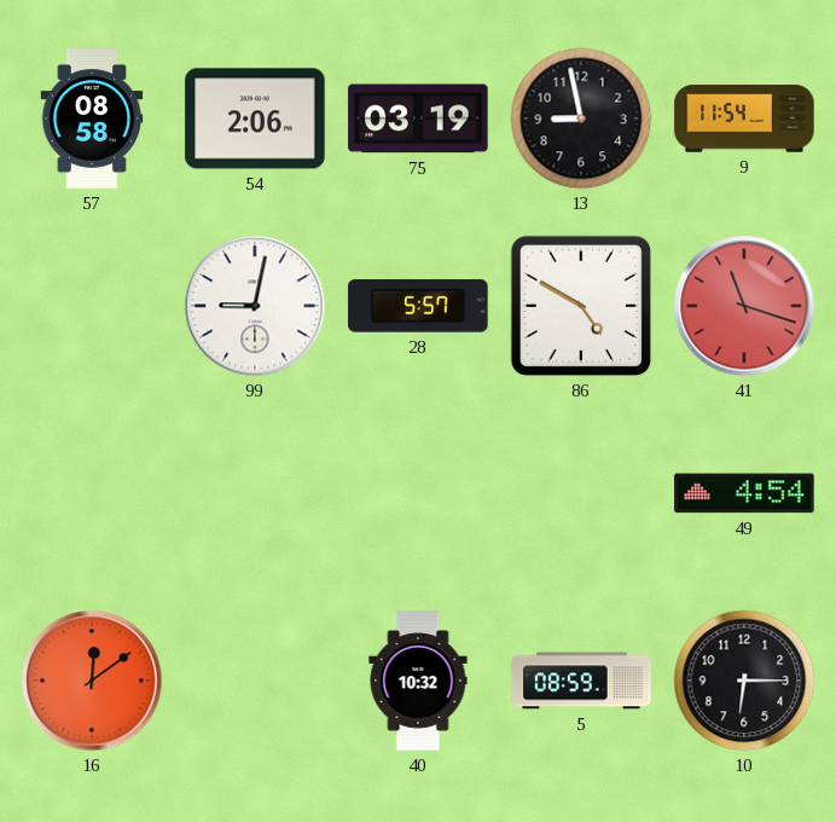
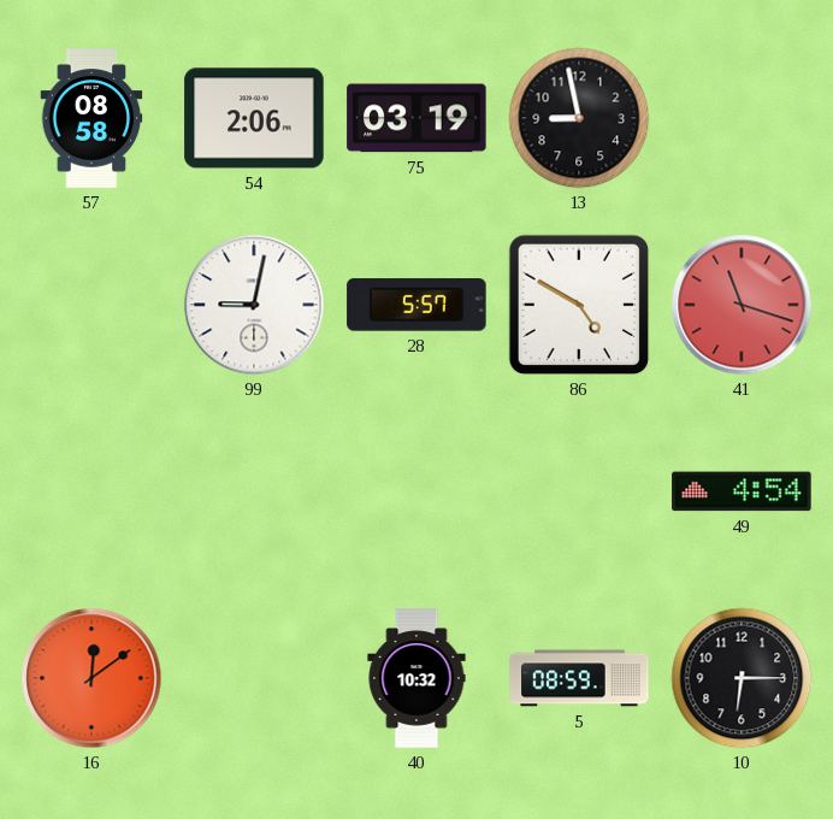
9: 11:54 -> none (744, 118)
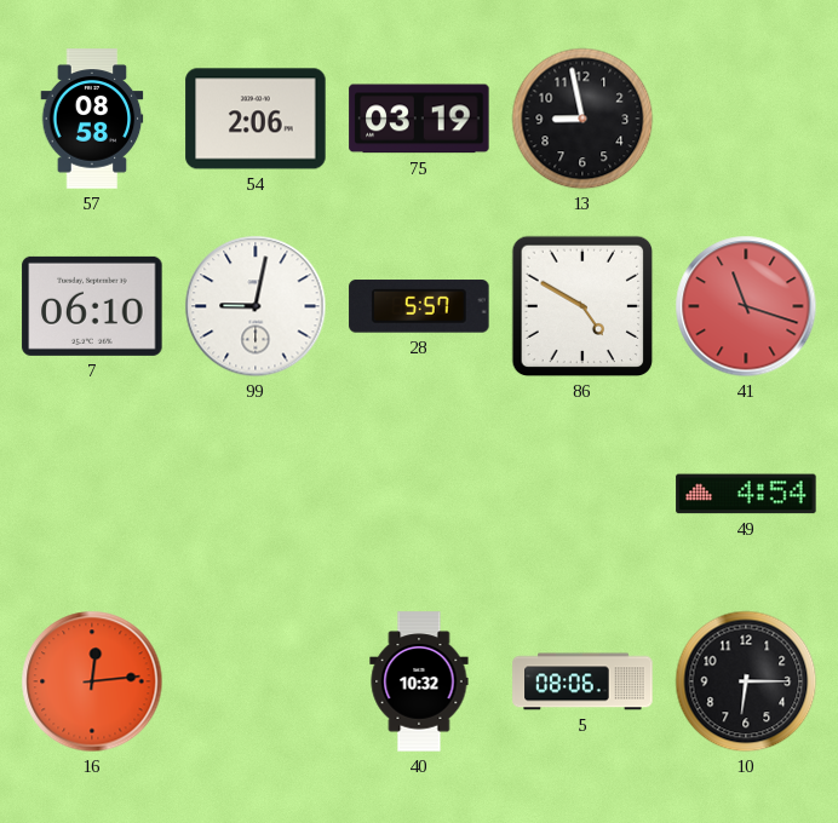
7: none -> 06:10 (92, 306)
16: 12:09 -> 12:14 (92, 681)
5: 08:59 -> 08:06 (582, 681)
